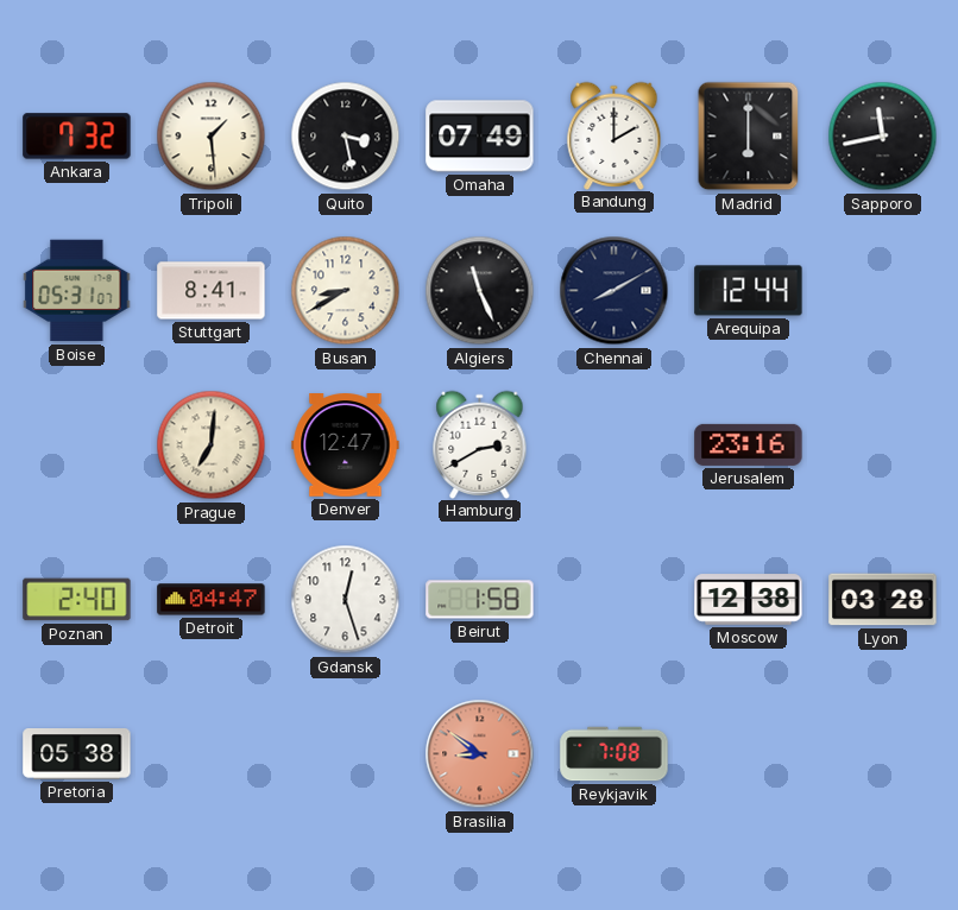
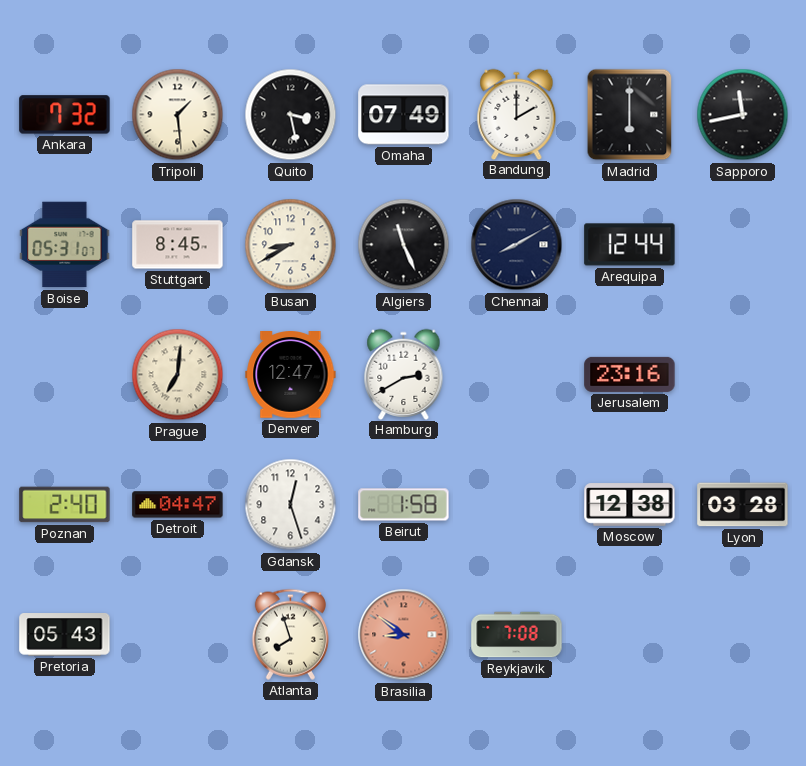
Stuttgart: 8:41 -> 8:45 (178, 245)
Pretoria: 05:38 -> 05:43 (65, 635)
Atlanta: none -> 7:57 (290, 634)
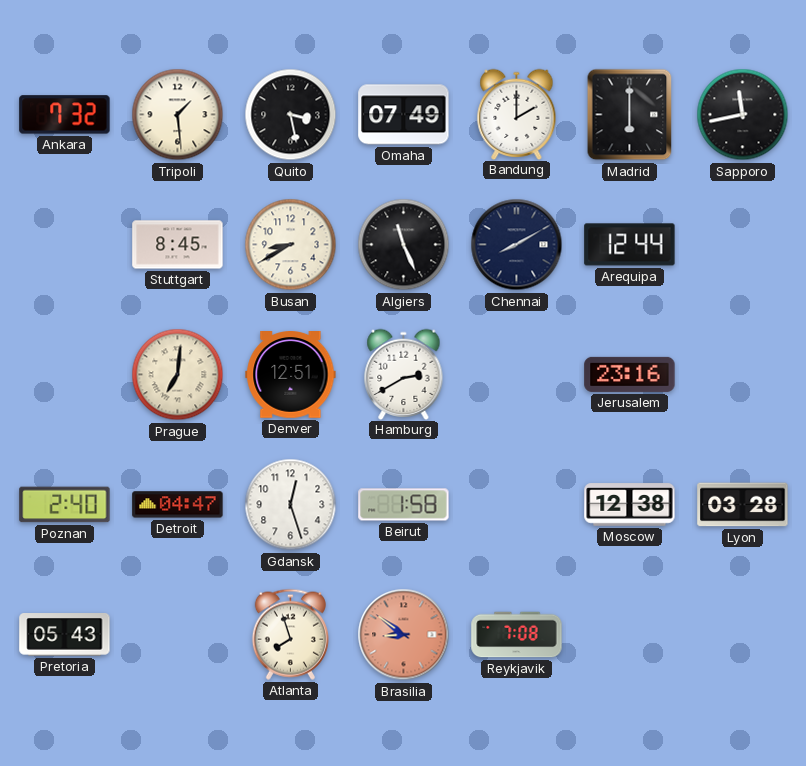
Boise: 05:31 -> none (65, 245)
Denver: 12:47 -> 12:51 (291, 375)
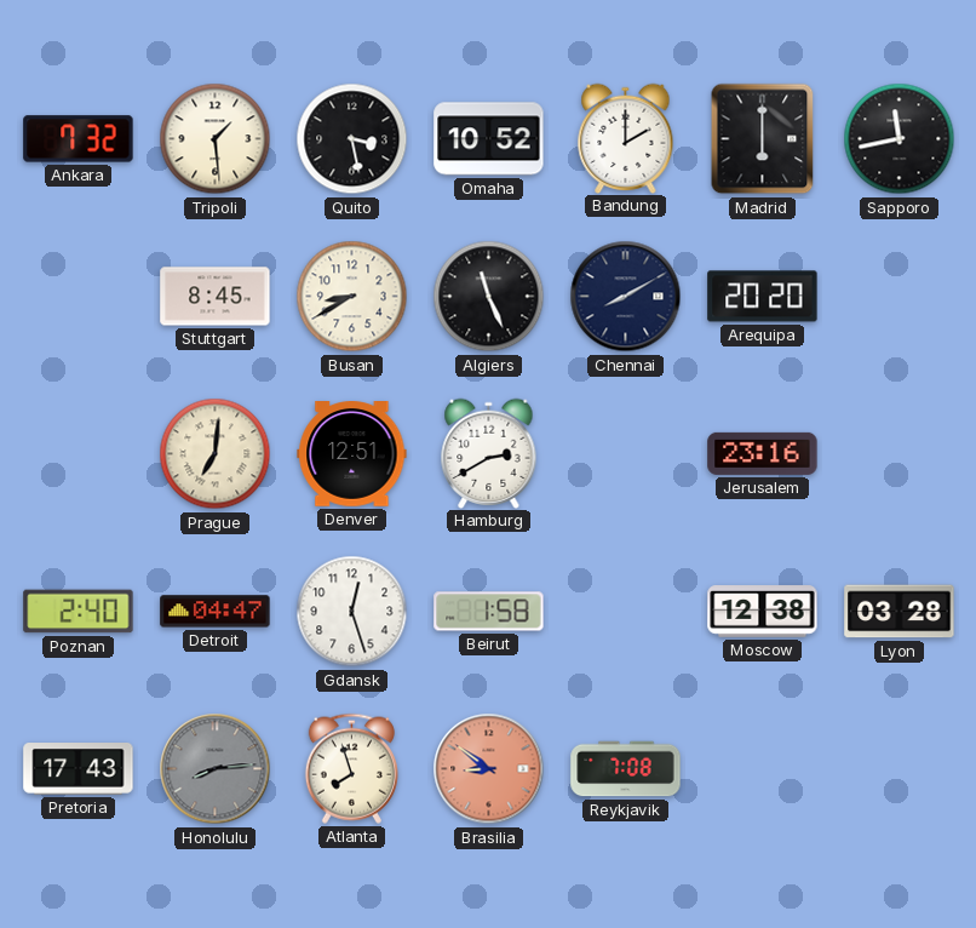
Omaha: 07:49 -> 10:52 (489, 139)
Arequipa: 12:44 -> 20:20 (763, 297)
Pretoria: 05:43 -> 17:43 (79, 769)
Honolulu: none -> 8:14 (216, 769)
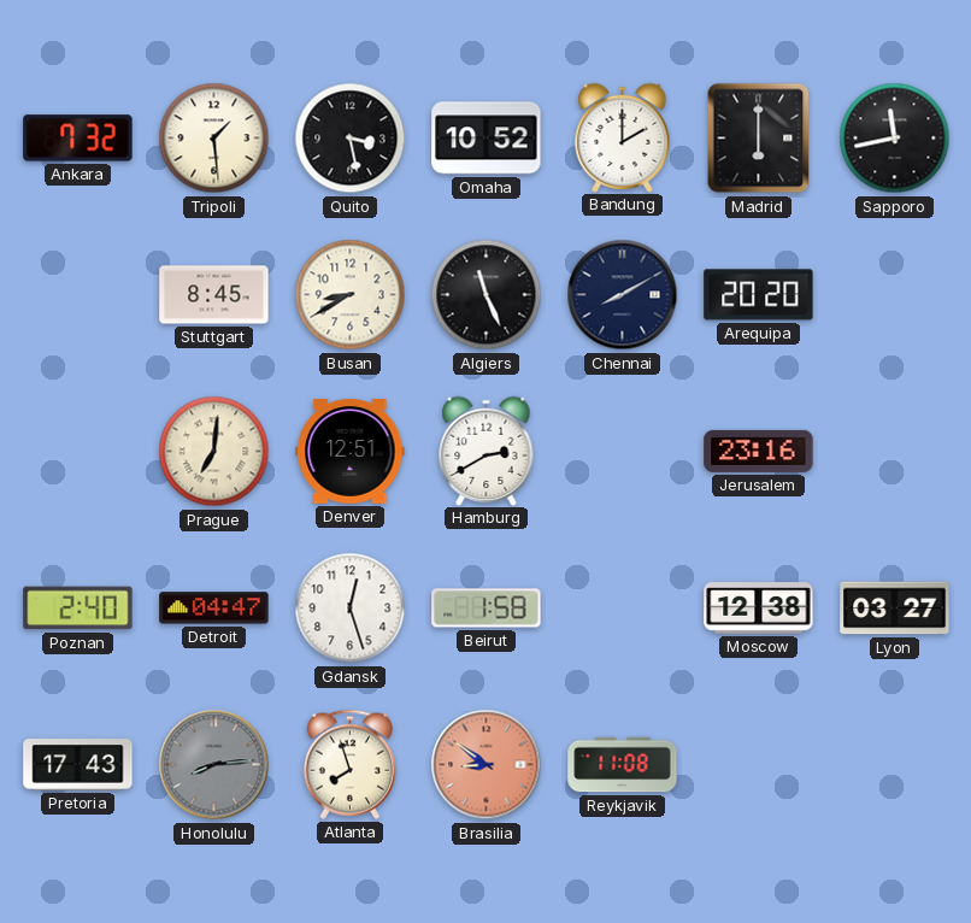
Lyon: 03:28 -> 03:27 (895, 609)
Reykjavik: 7:08 -> 11:08 (623, 765)
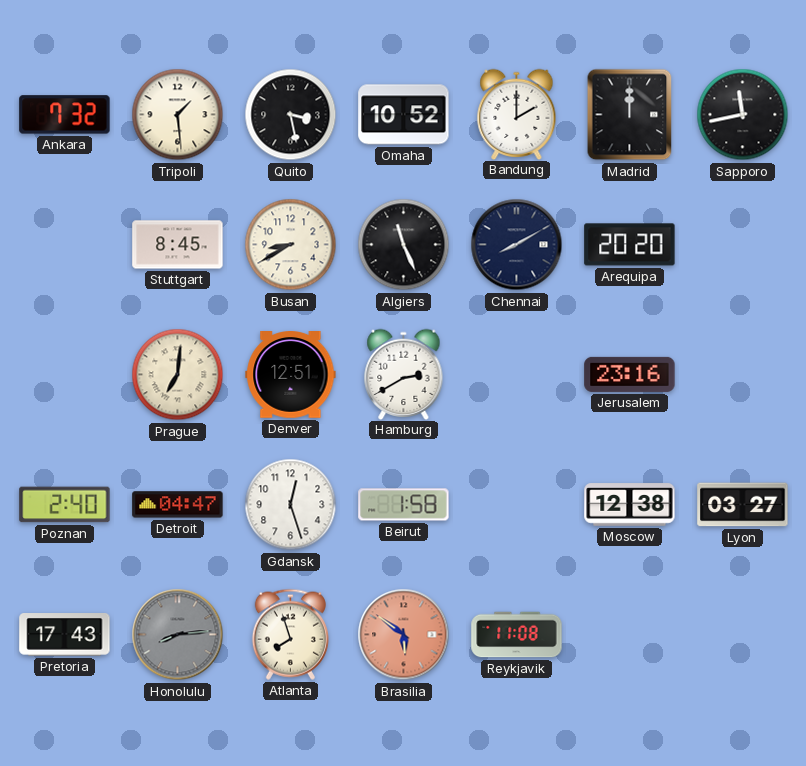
Madrid: 6:00 -> 12:00 (630, 115)
Brasilia: 8:51 -> 5:51 (404, 635)
